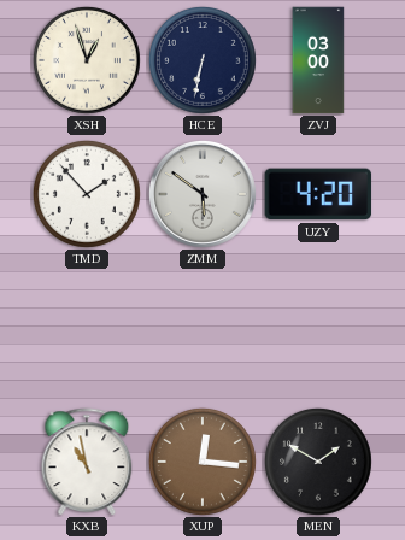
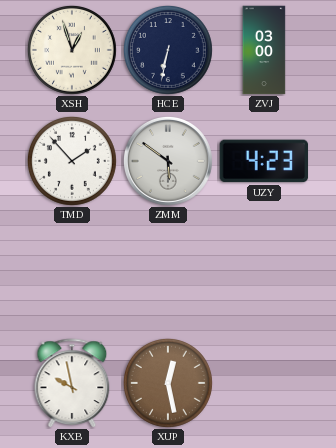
UZY: 4:20 -> 4:23 (264, 161)
KXB: 10:58 -> 9:58 (72, 383)
XUP: 12:16 -> 12:28 (168, 383)
MEN: 1:50 -> none (318, 462)
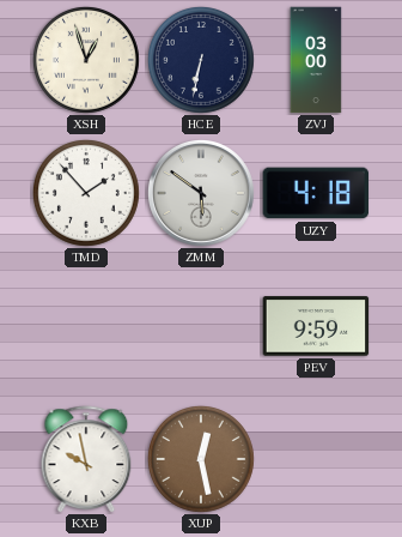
UZY: 4:23 -> 4:18 (316, 193)
PEV: none -> 9:59 (316, 326)
